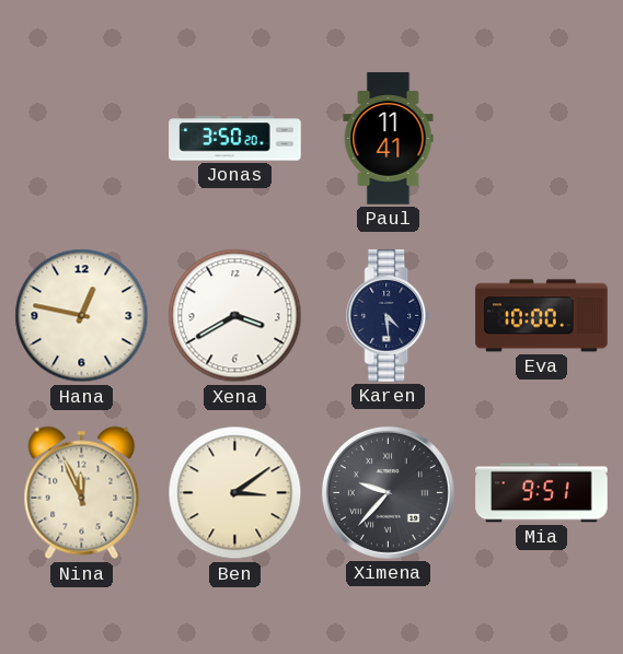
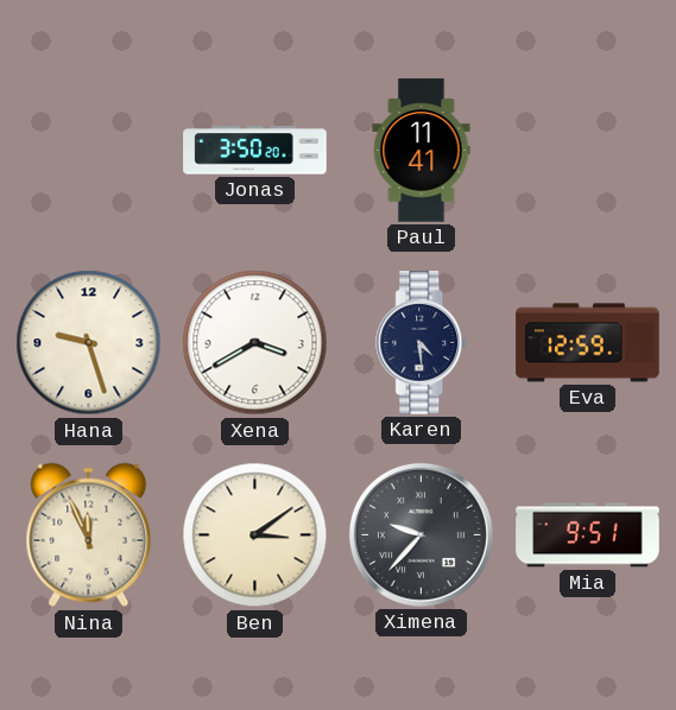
Hana: 12:47 -> 9:27 (89, 343)
Eva: 10:00 -> 12:59 (588, 343)
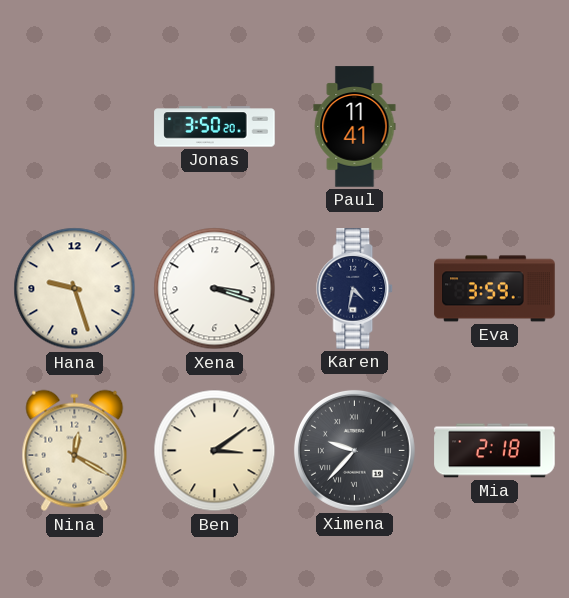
Xena: 3:40 -> 3:18 (215, 289)
Karen: 4:29 -> 4:32 (355, 289)
Eva: 12:59 -> 3:59 (495, 289)
Nina: 11:56 -> 12:20 (75, 451)
Mia: 9:51 -> 2:18 (495, 451)
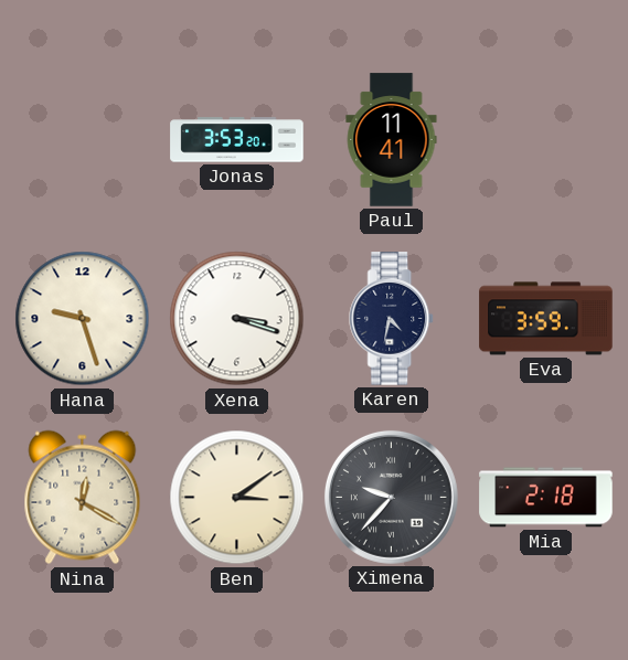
Jonas: 3:50 -> 3:53 (237, 140)
